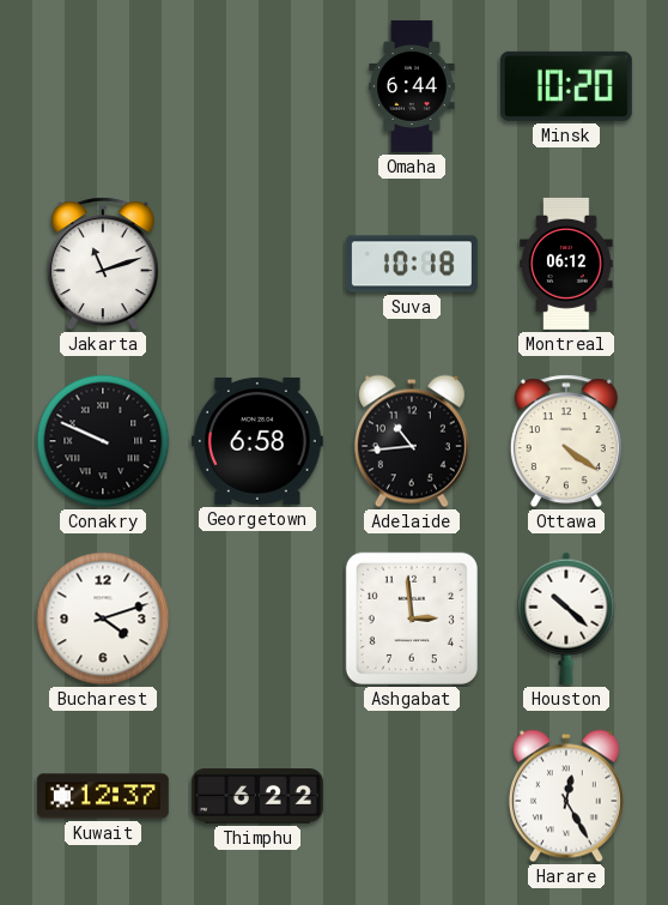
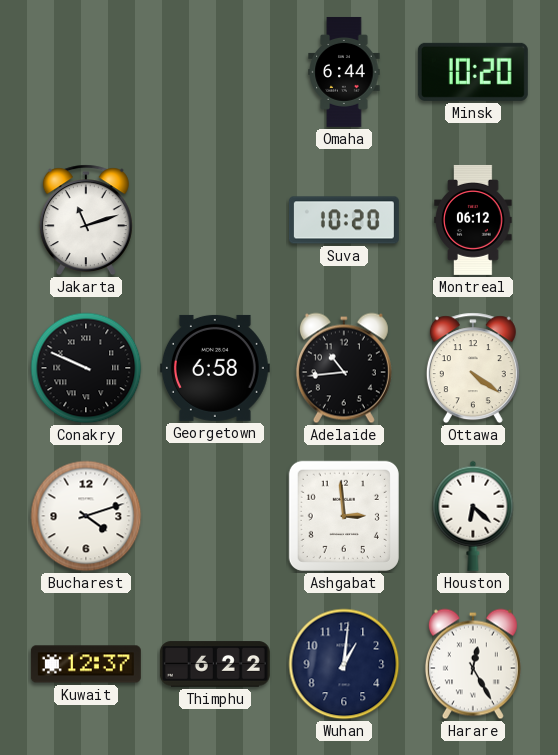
Suva: 10:18 -> 10:20 (344, 220)
Houston: 10:22 -> 6:22 (473, 516)
Wuhan: none -> 1:01 (344, 664)
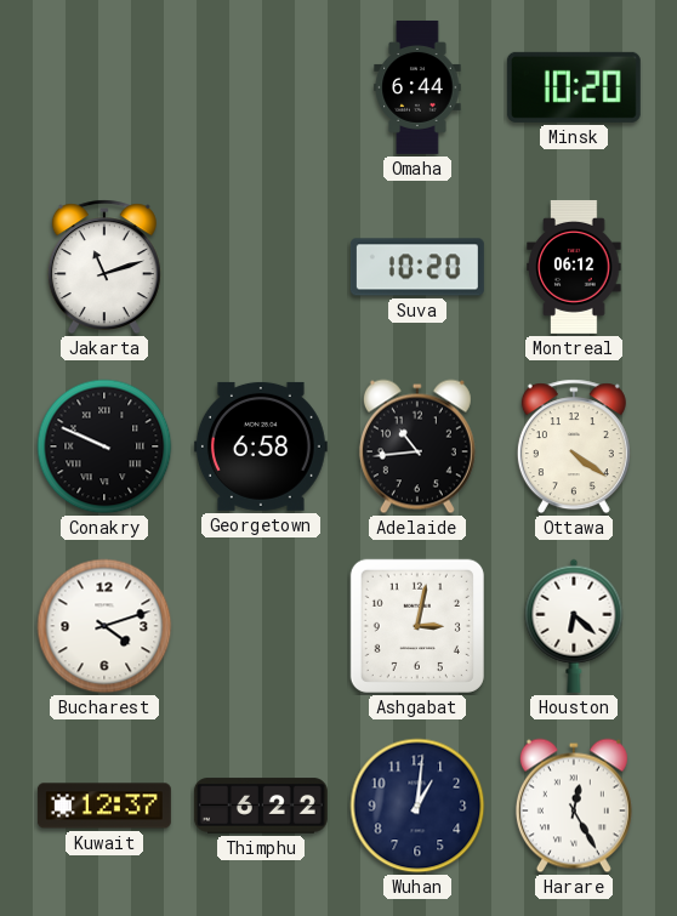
Ashgabat: 2:59 -> 3:02 (417, 626)
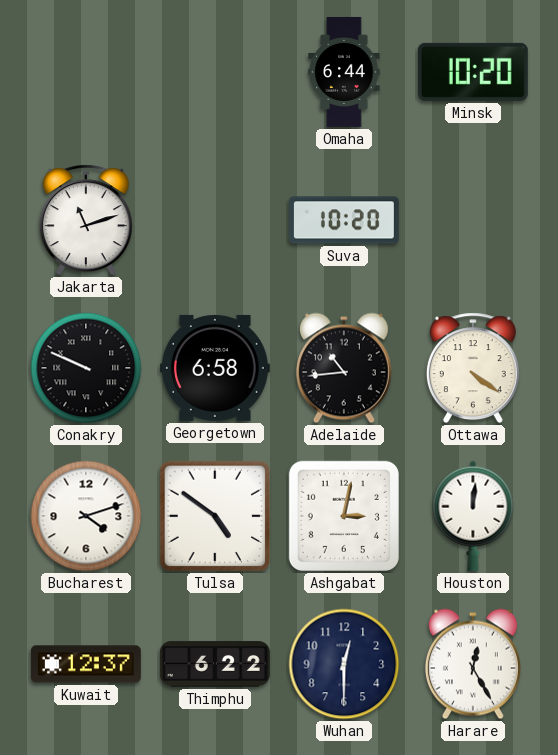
Montreal: 06:12 -> none (574, 267)
Tulsa: none -> 4:51 (215, 516)
Houston: 6:22 -> 12:01 (473, 516)
Wuhan: 1:01 -> 12:30 (344, 664)
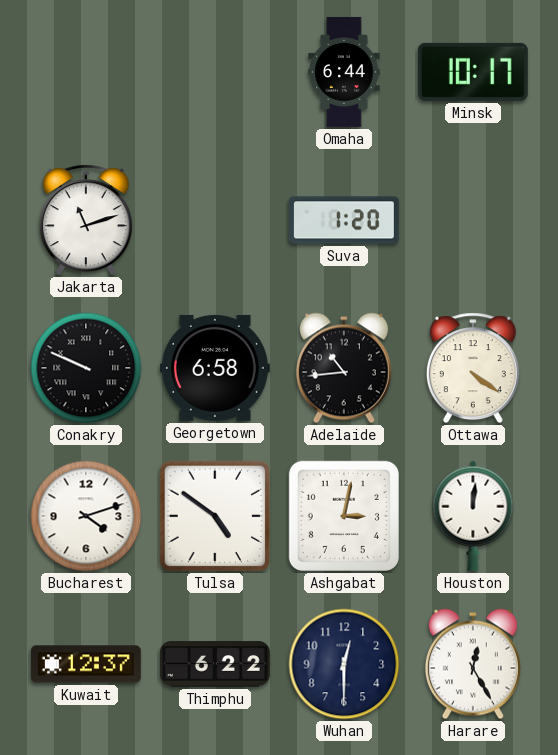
Minsk: 10:20 -> 10:17 (473, 72)
Suva: 10:20 -> 1:20 (344, 220)
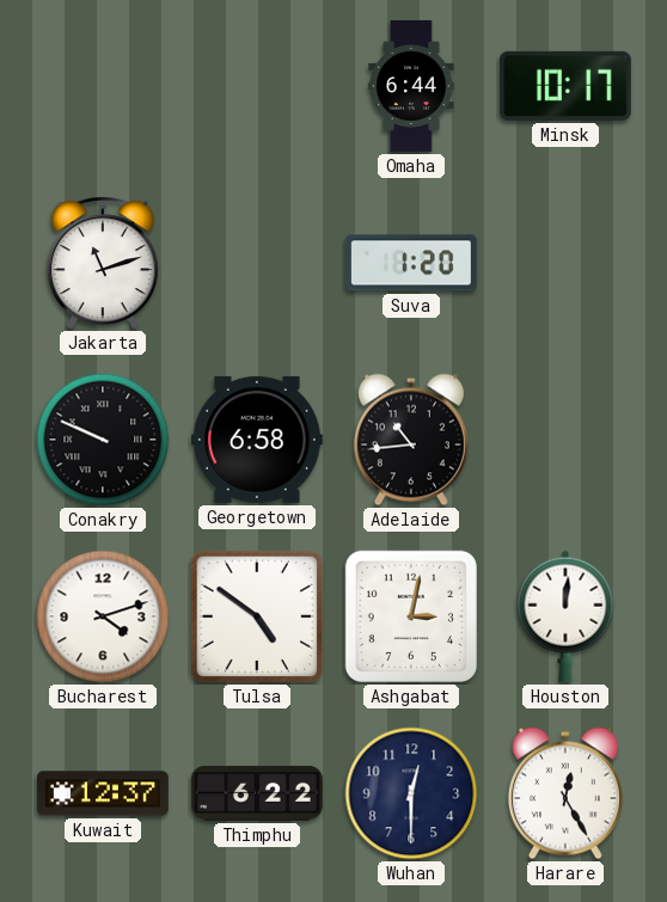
Ottawa: 4:21 -> none (473, 368)
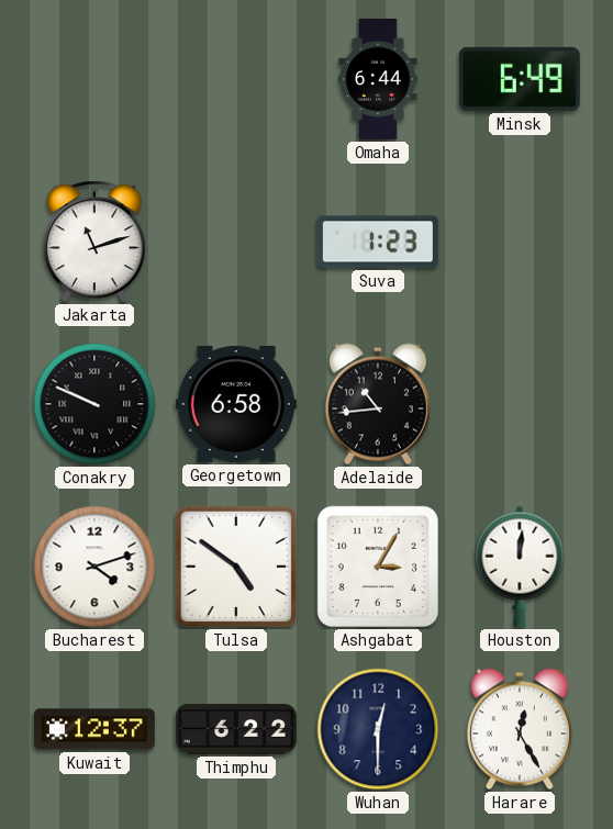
Minsk: 10:17 -> 6:49 (520, 79)
Suva: 1:20 -> 1:23 (378, 242)
Ashgabat: 3:02 -> 3:05 (378, 567)
